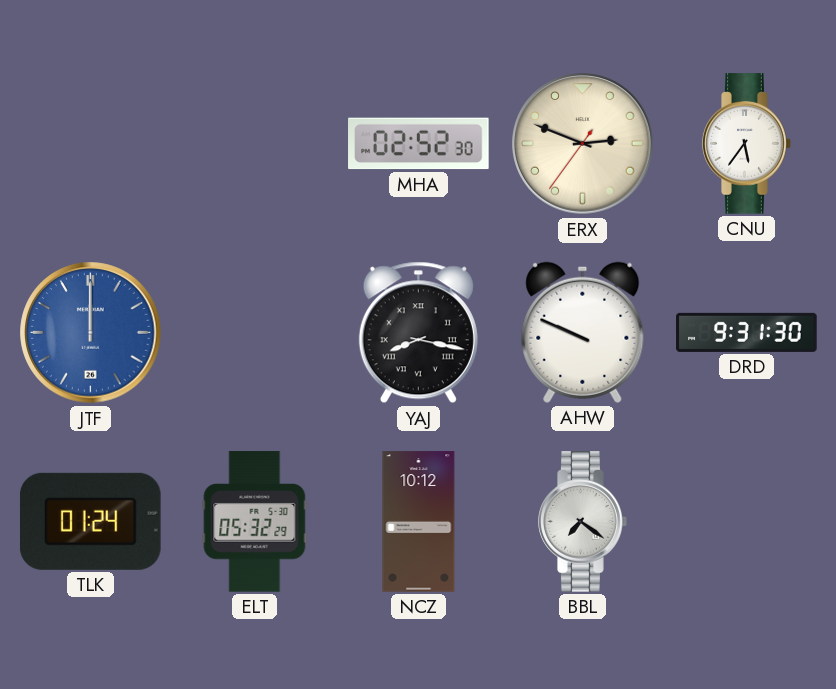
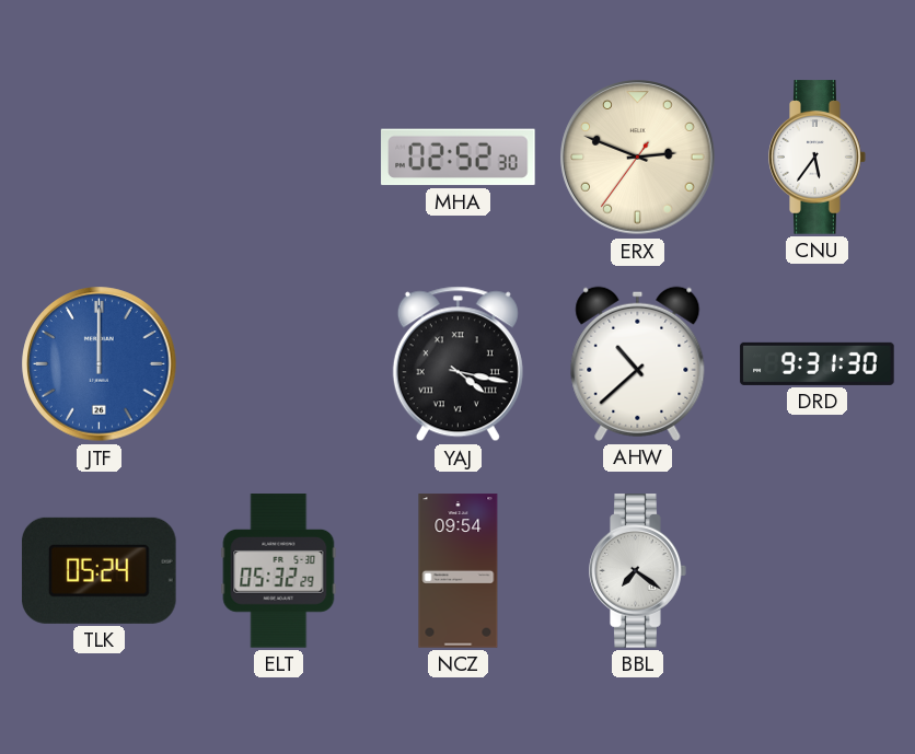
YAJ: 8:17 -> 4:17 (457, 364)
AHW: 9:49 -> 10:38 (638, 363)
TLK: 01:24 -> 05:24 (99, 570)
NCZ: 10:12 -> 09:54 (459, 571)
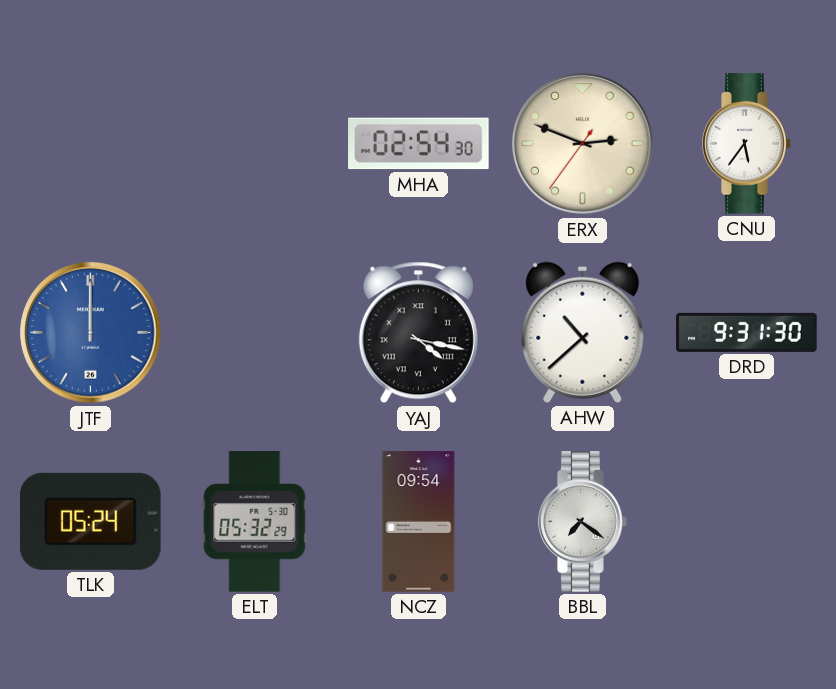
MHA: 02:52 -> 02:54 (419, 144)
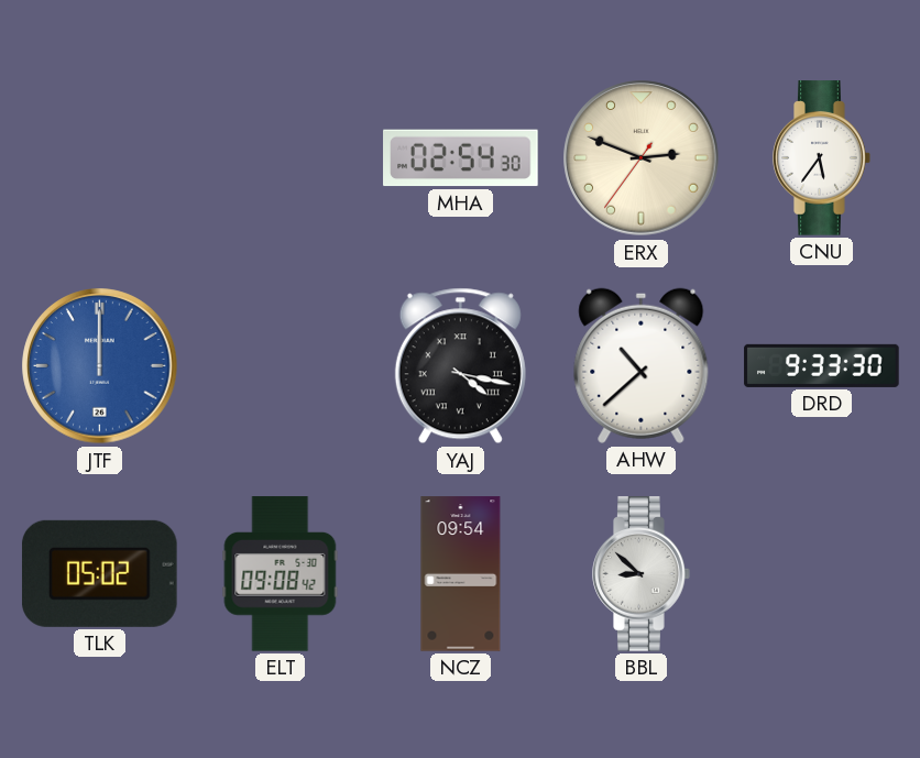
DRD: 9:31 -> 9:33 (822, 365)
TLK: 05:24 -> 05:02 (99, 573)
ELT: 05:32 -> 09:08 (281, 574)
BBL: 7:21 -> 8:52 (642, 574)
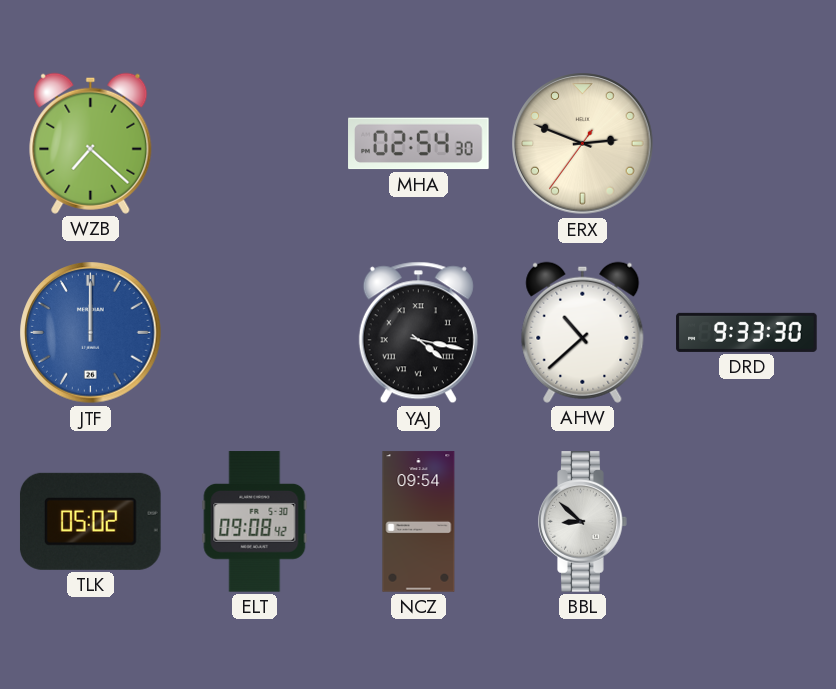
WZB: none -> 7:22 (91, 143)
CNU: 5:36 -> none (822, 158)
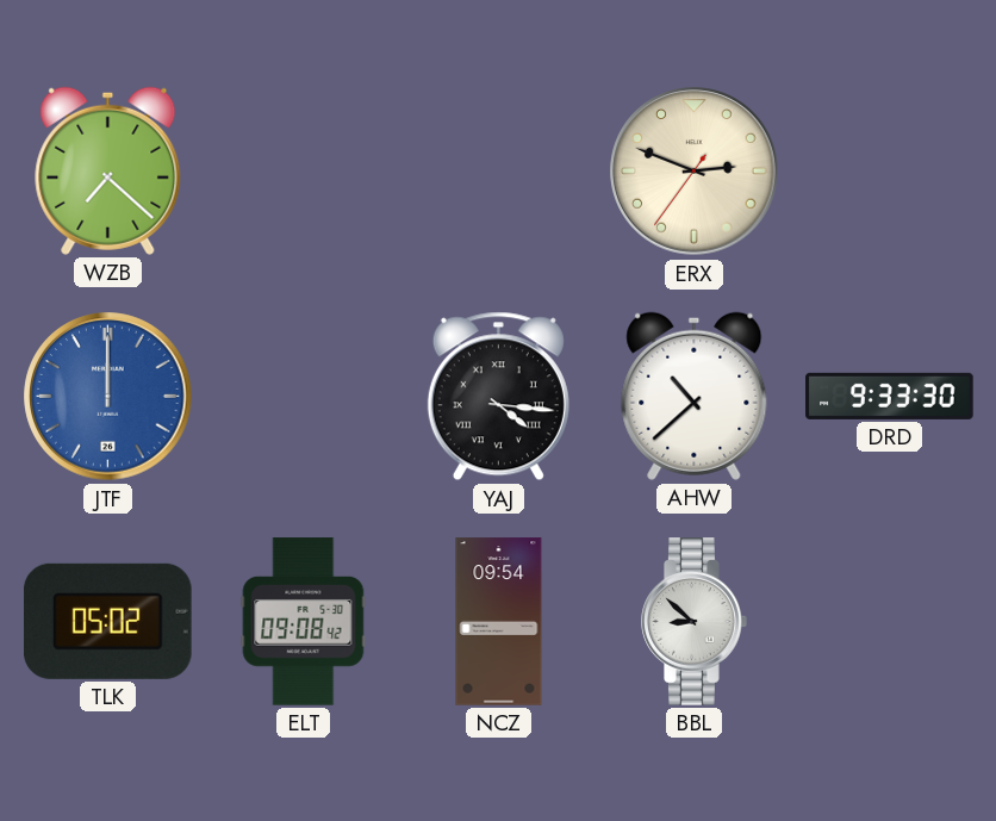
MHA: 02:54 -> none (419, 144)
YAJ: 4:17 -> 4:16 (498, 397)
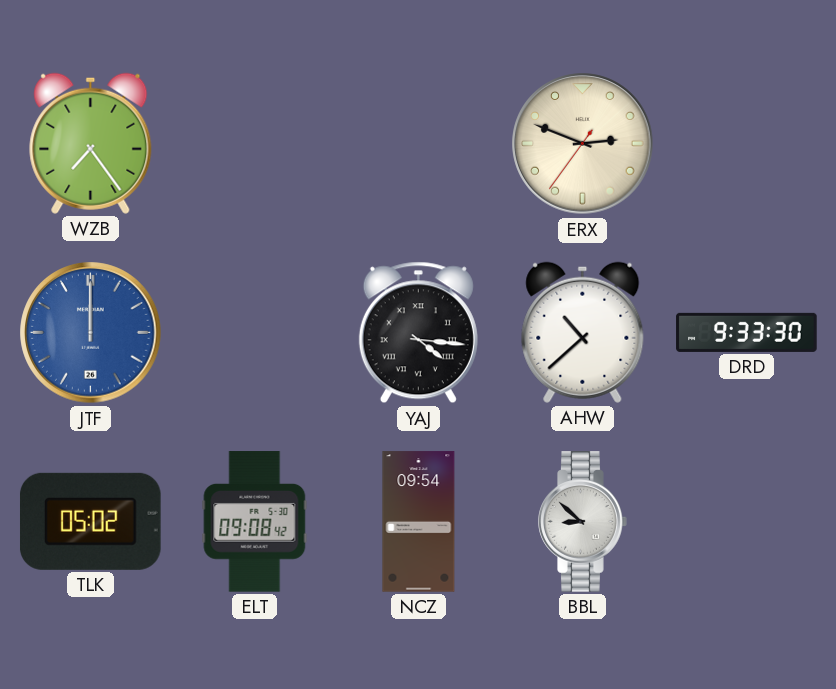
WZB: 7:22 -> 7:24 (91, 143)
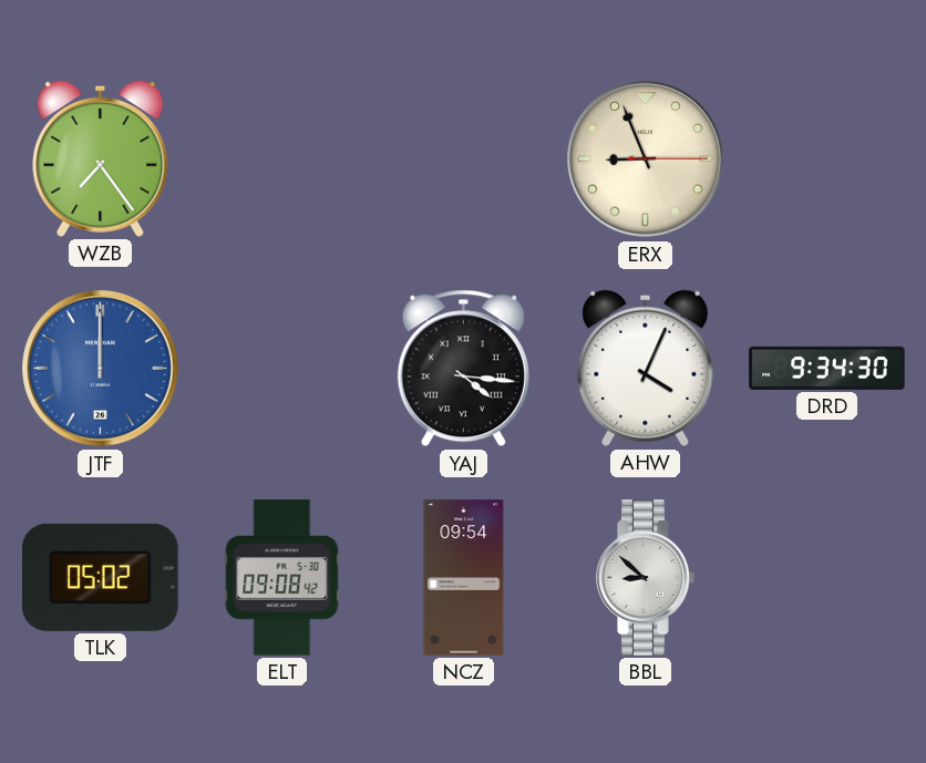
ERX: 2:48 -> 8:56 (646, 159)
AHW: 10:38 -> 4:04 (646, 368)
DRD: 9:33 -> 9:34 (827, 368)
